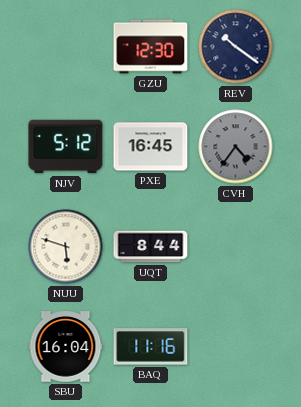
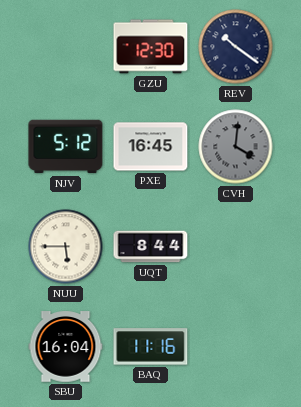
CVH: 4:36 -> 4:01 (236, 147)
NUU: 5:48 -> 5:45 (66, 247)
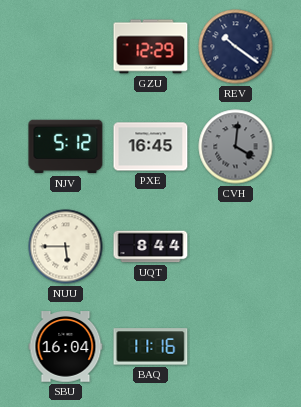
GZU: 12:30 -> 12:29 (151, 47)
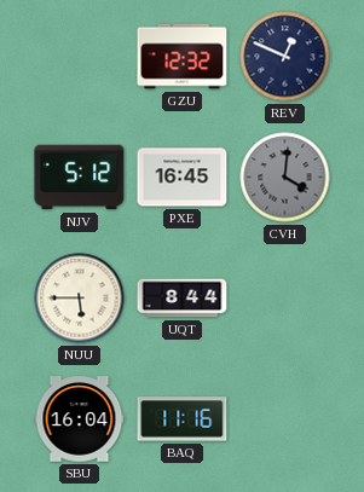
GZU: 12:29 -> 12:32 (183, 57)
REV: 10:21 -> 12:49 (285, 57)
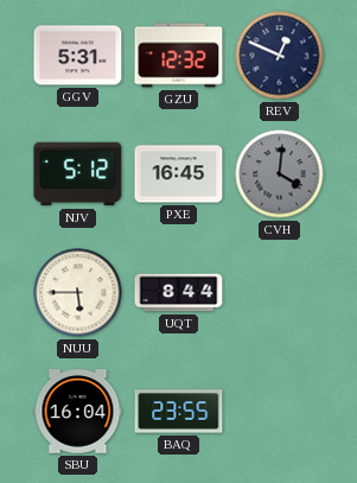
GGV: none -> 5:31 (78, 56)
BAQ: 11:16 -> 23:55 (179, 412)
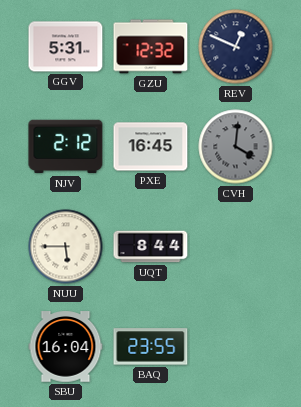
NJV: 5:12 -> 2:12 (66, 147)
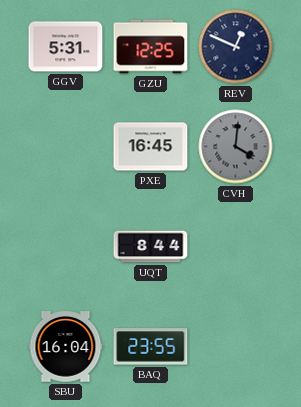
GZU: 12:32 -> 12:25 (151, 47)
NJV: 2:12 -> none (66, 147)
NUU: 5:45 -> none (66, 247)
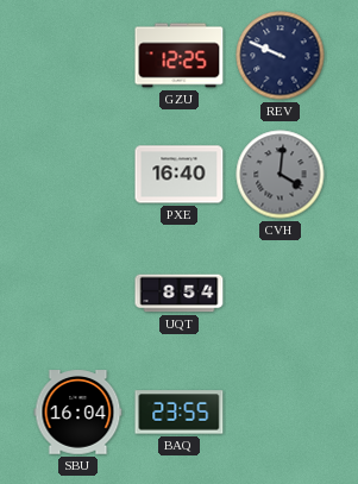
GGV: 5:31 -> none (66, 47)
REV: 12:49 -> 9:49 (281, 56)
PXE: 16:45 -> 16:40 (180, 175)
UQT: 8:44 -> 8:54 (180, 294)
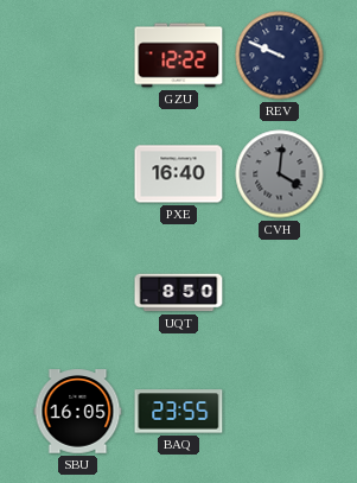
GZU: 12:25 -> 12:22 (179, 56)
UQT: 8:54 -> 8:50 (179, 293)
SBU: 16:04 -> 16:05 (78, 412)
